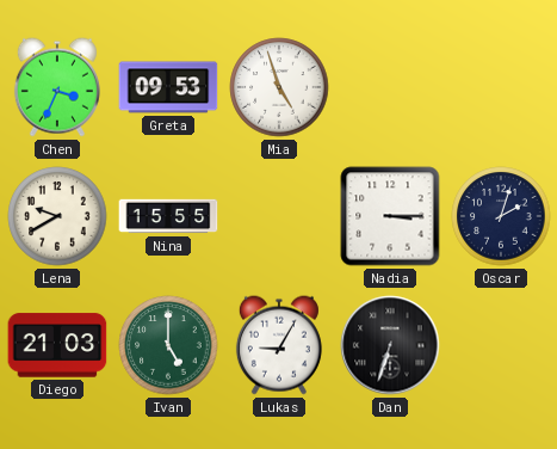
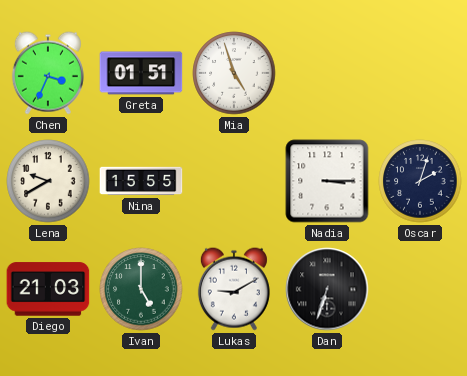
Greta: 09:53 -> 01:51 (141, 73)
Lukas: 9:05 -> 9:10 (234, 289)
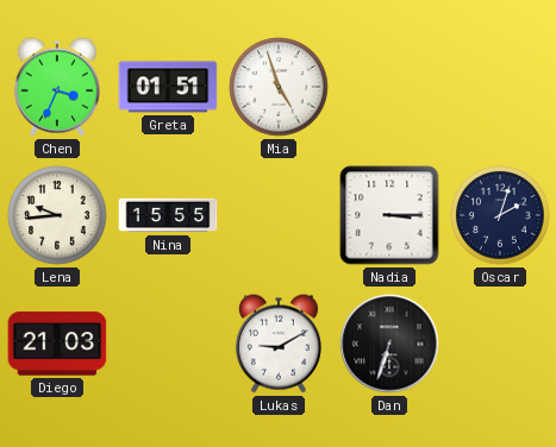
Lena: 9:40 -> 9:44 (57, 215)
Ivan: 5:00 -> none (141, 289)
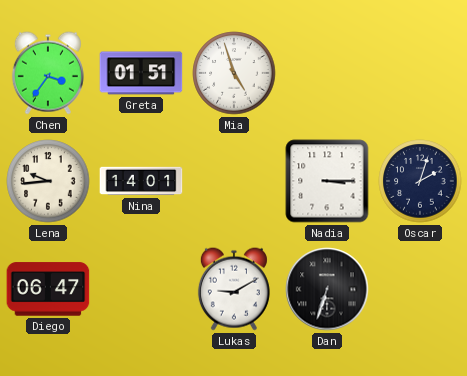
Chen: 3:34 -> 3:36 (48, 73)
Nina: 15:55 -> 14:01 (141, 181)
Diego: 21:03 -> 06:47 (48, 289)
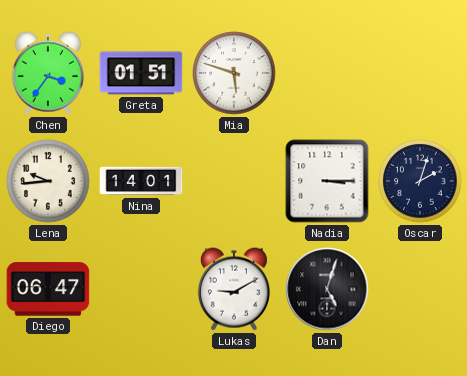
Mia: 4:57 -> 5:48 (234, 73)
Dan: 6:33 -> 5:03 (327, 289)
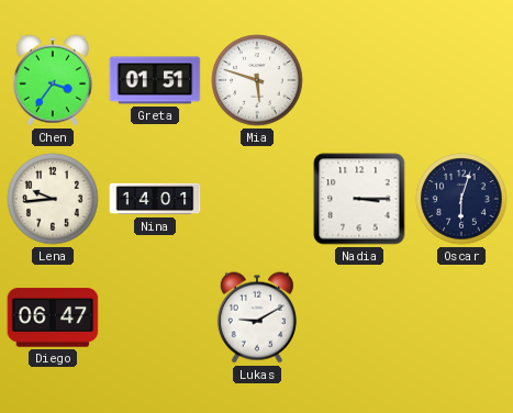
Oscar: 2:03 -> 6:03 (461, 199)
Dan: 5:03 -> none (327, 289)
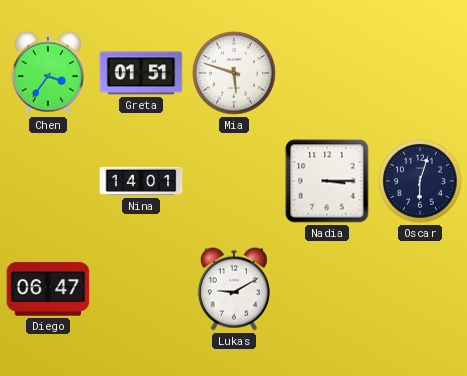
Lena: 9:44 -> none (53, 199)
